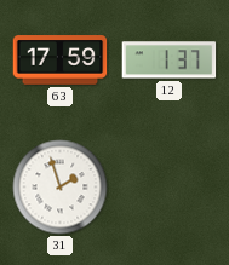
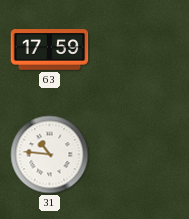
12: 1:37 -> none (170, 61)
31: 1:57 -> 10:46 (50, 155)
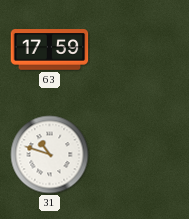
31: 10:46 -> 10:48 (50, 155)
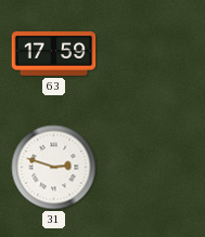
31: 10:48 -> 2:48 (54, 168)
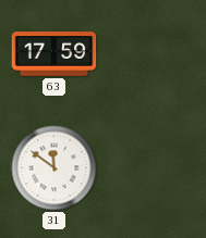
31: 2:48 -> 11:51 (54, 168)
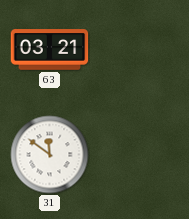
63: 17:59 -> 03:21 (50, 50)
